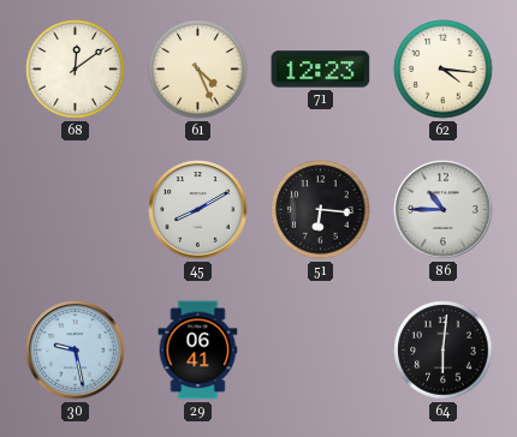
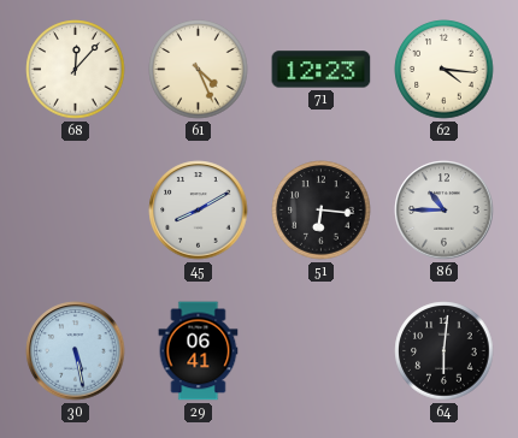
68: 12:09 -> 12:07 (76, 70)
30: 9:28 -> 5:28 (76, 351)
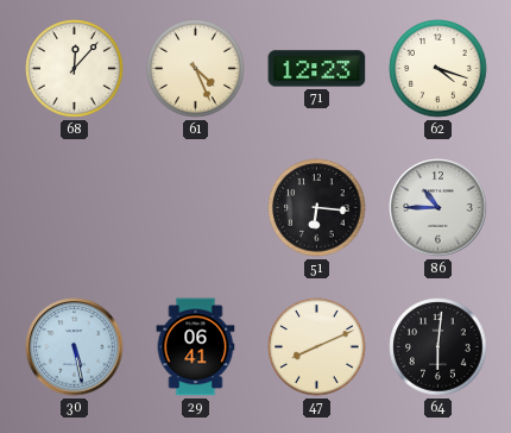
62: 4:16 -> 4:18 (439, 69)
45: 8:10 -> none (199, 211)
47: none -> 8:11 (317, 347)
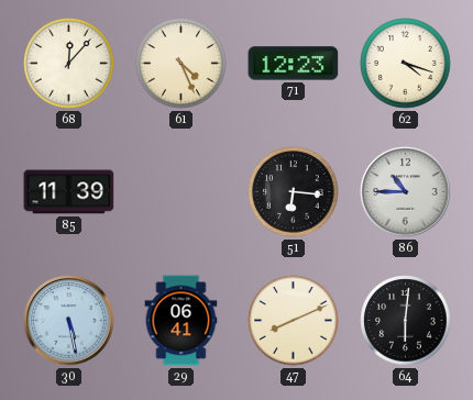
85: none -> 11:39 (69, 192)
